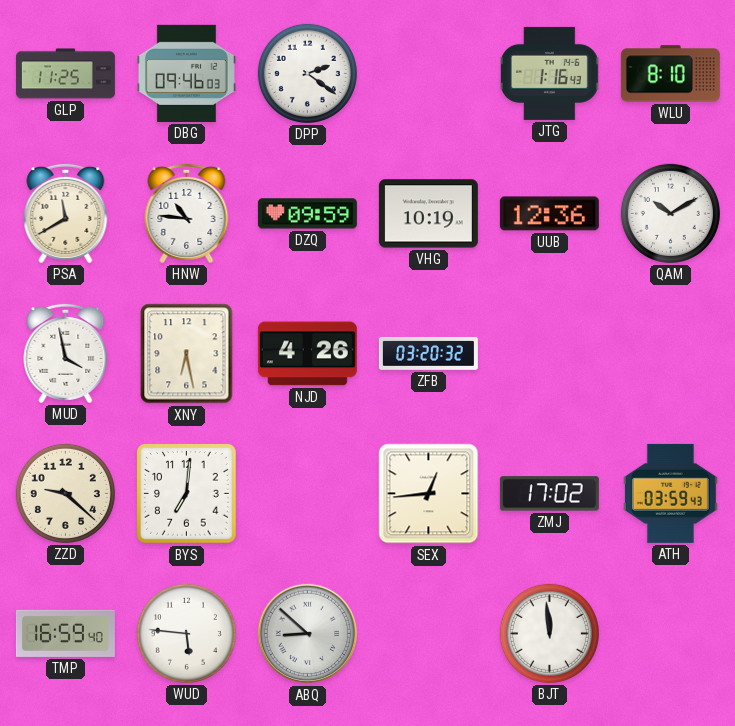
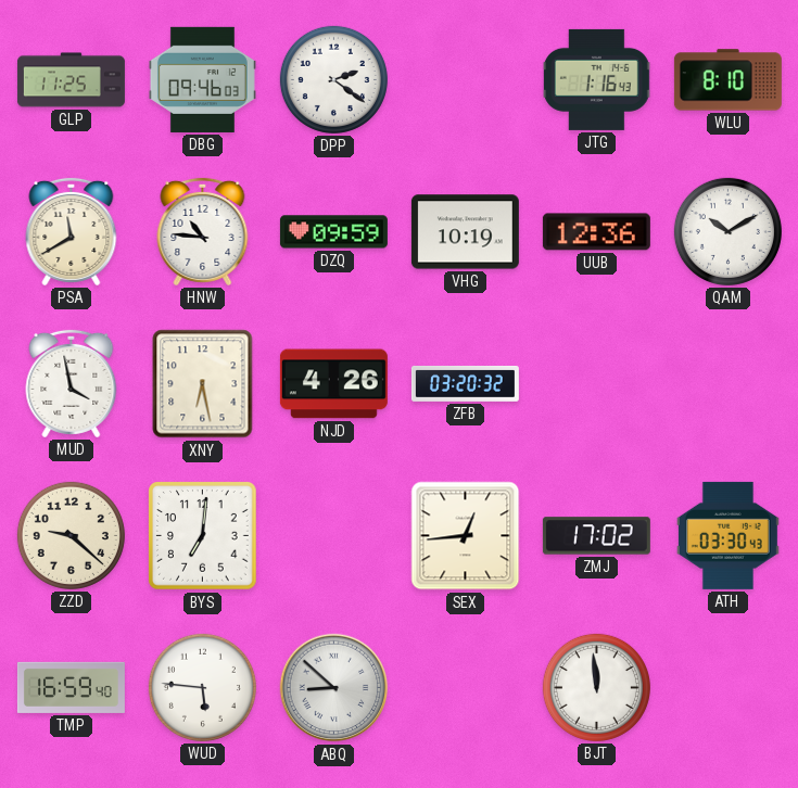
ATH: 03:59 -> 03:30 (727, 535)
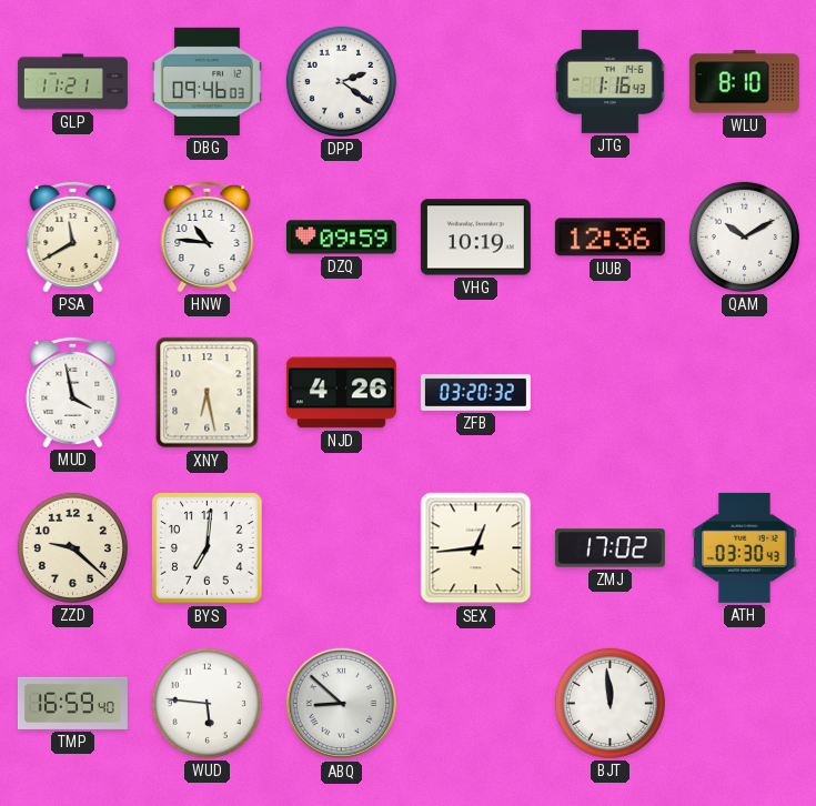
GLP: 11:25 -> 11:21 (72, 82)
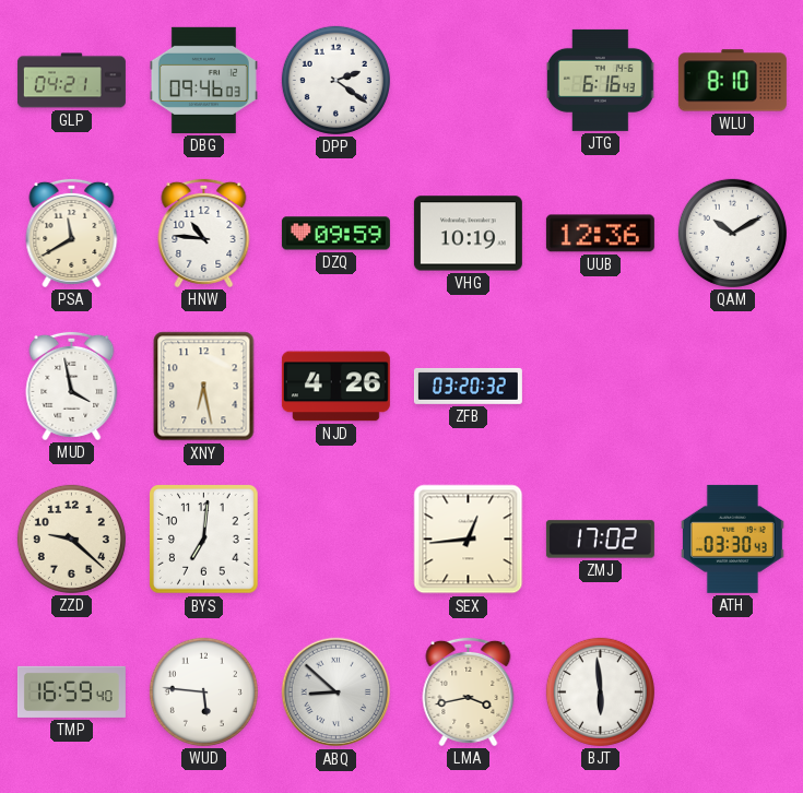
GLP: 11:21 -> 04:21 (71, 81)
JTG: 1:16 -> 6:16 (601, 80)
LMA: none -> 3:43 (469, 691)
BJT: 11:59 -> 5:59 (600, 691)
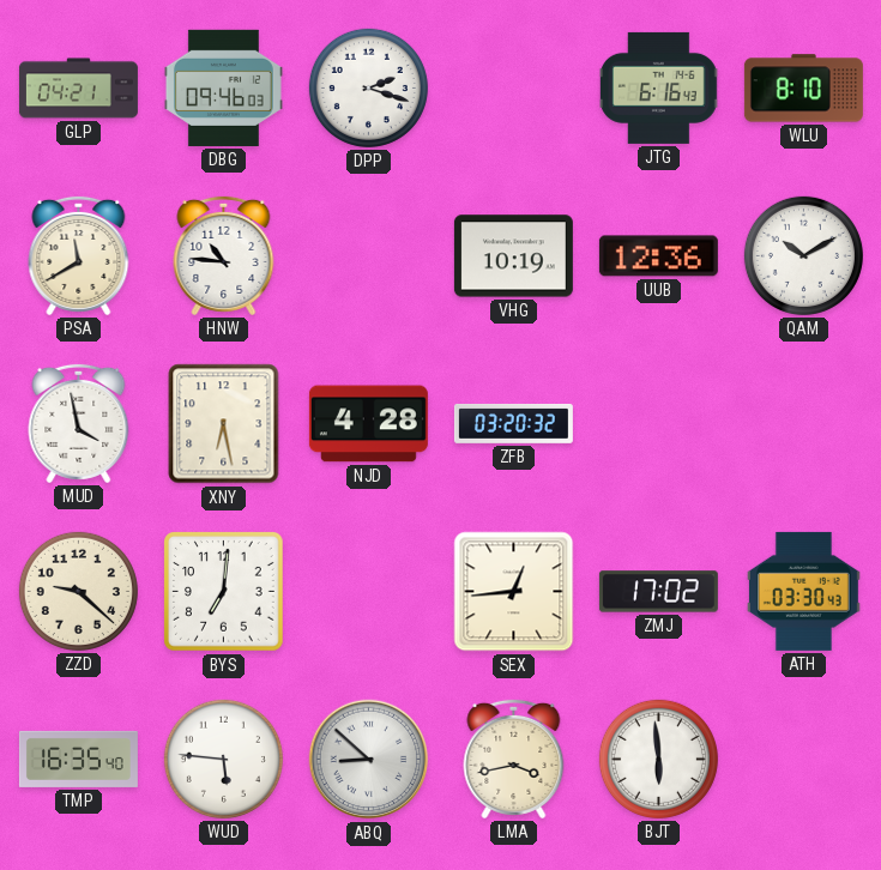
DPP: 2:21 -> 2:18 (368, 87)
DZQ: 09:59 -> none (335, 234)
NJD: 4:26 -> 4:28 (368, 424)
TMP: 16:59 -> 16:35 (78, 759)
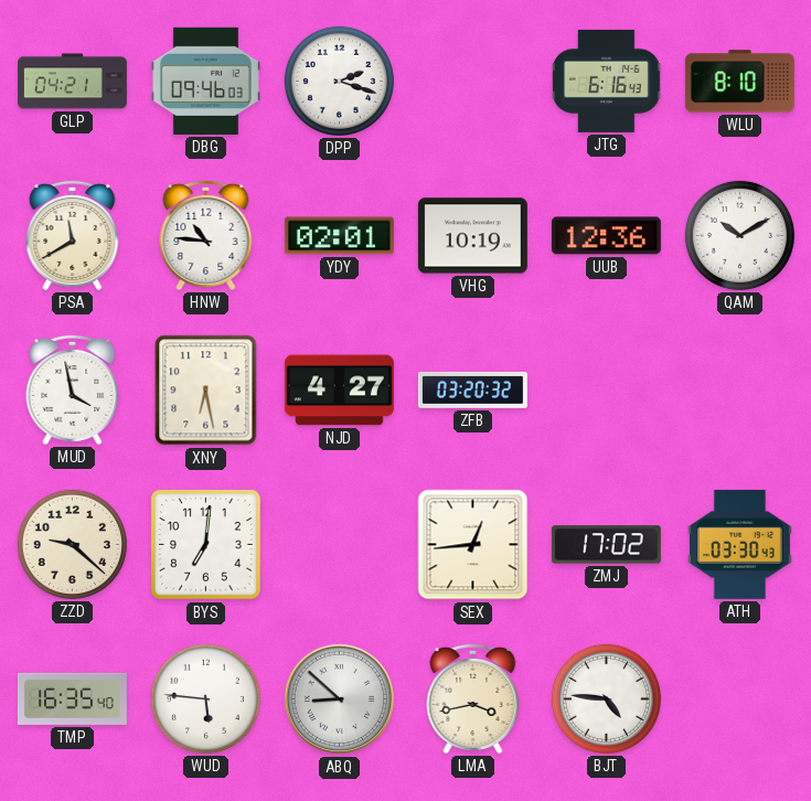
YDY: none -> 02:01 (339, 236)
NJD: 4:28 -> 4:27 (339, 391)
BJT: 5:59 -> 4:46 (606, 698)
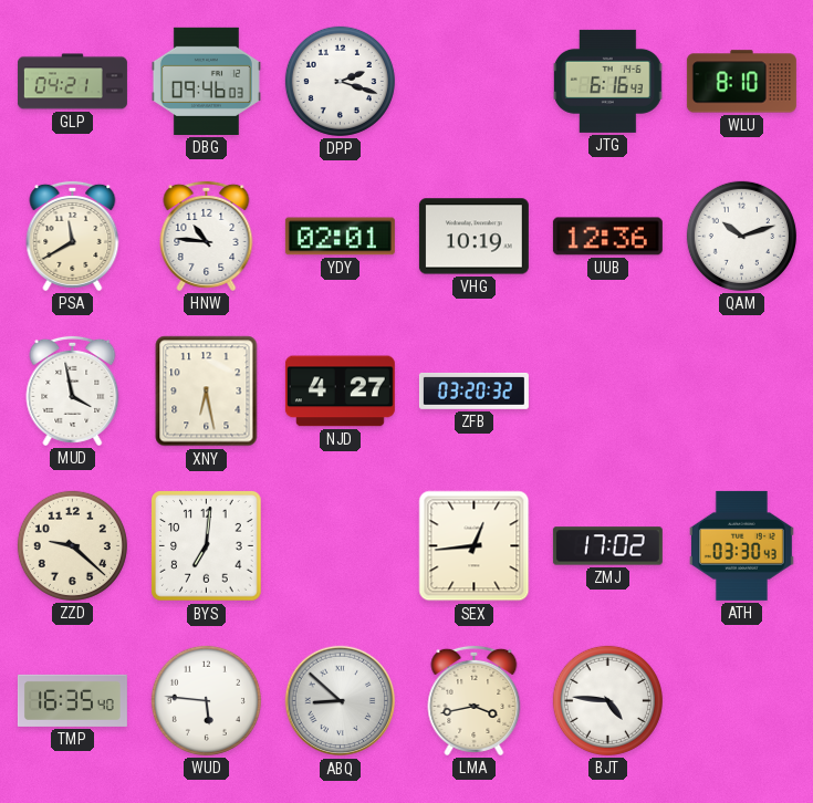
QAM: 10:10 -> 10:12 (741, 236)
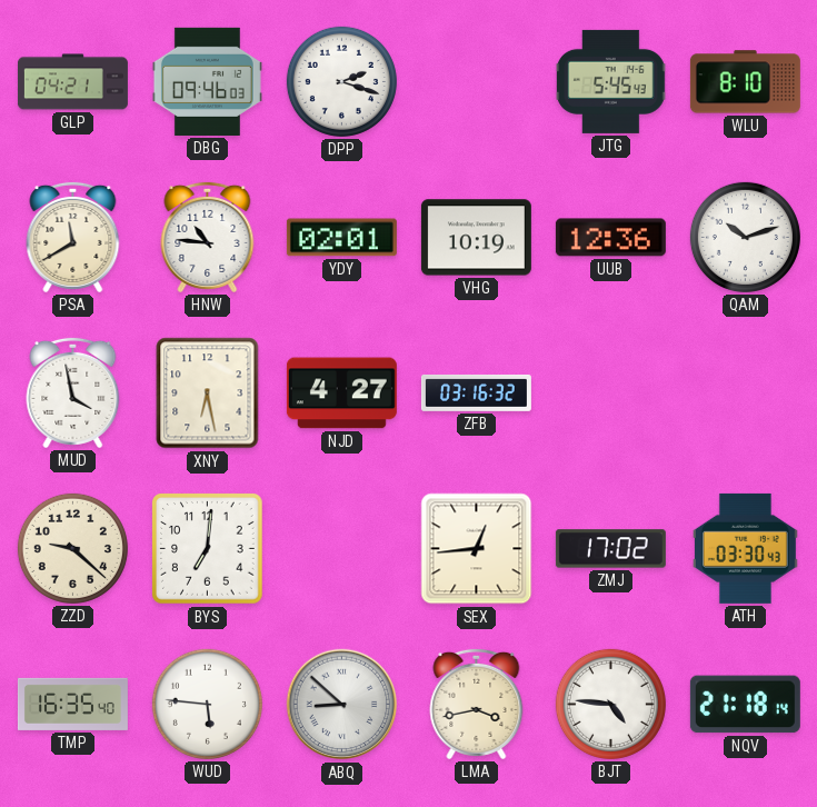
JTG: 6:16 -> 5:45 (611, 81)
ZFB: 03:20 -> 03:16 (476, 393)
NQV: none -> 21:18 (745, 705)
